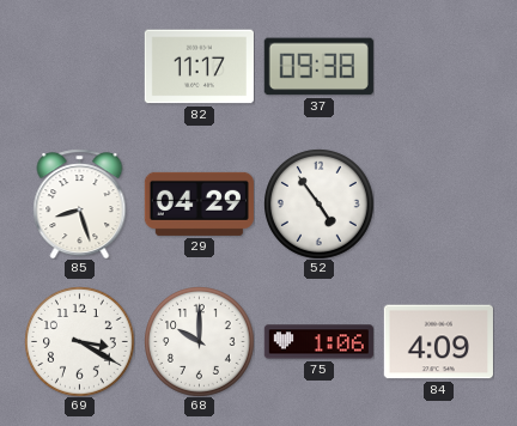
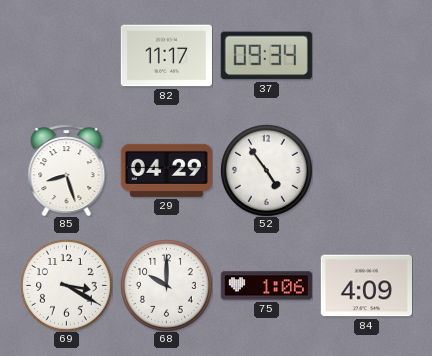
37: 09:38 -> 09:34 (266, 56)
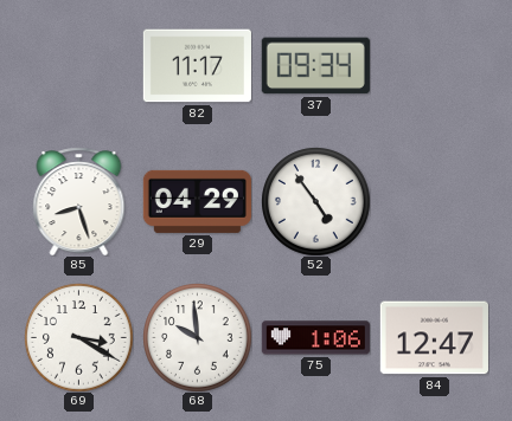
68: 10:00 -> 9:59 (198, 338)
84: 4:09 -> 12:47 (434, 338)
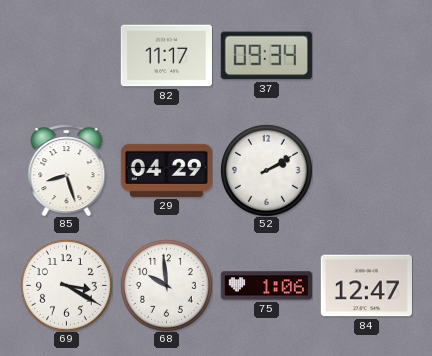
52: 4:54 -> 2:10 (267, 171)
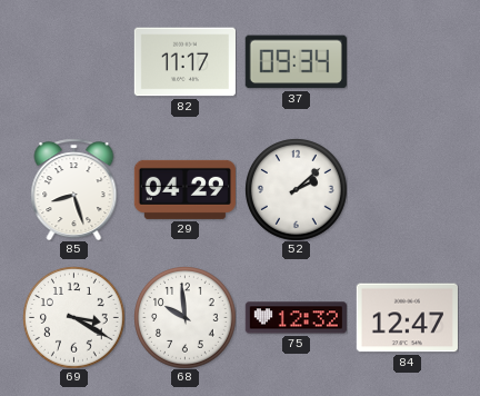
52: 2:10 -> 2:08 (297, 190)
75: 1:06 -> 12:32 (296, 318)
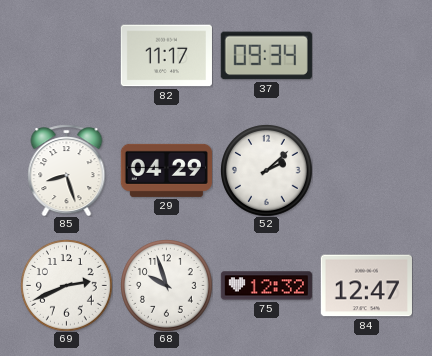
69: 3:20 -> 2:41 (67, 286)
68: 9:59 -> 9:57 (167, 286)
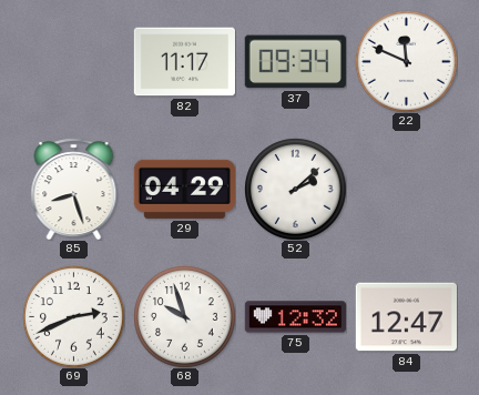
22: none -> 11:49 (407, 62)
